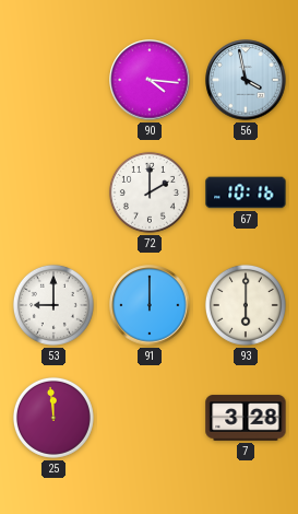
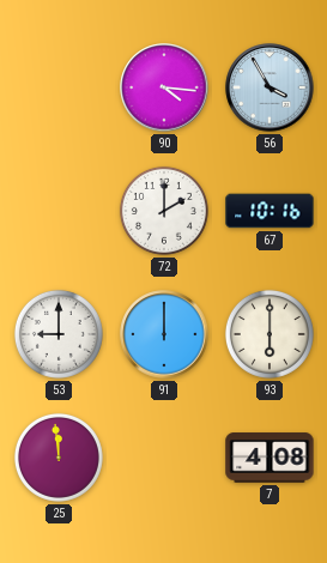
56: 3:58 -> 3:55 (270, 87)
7: 3:28 -> 4:08 (270, 458)
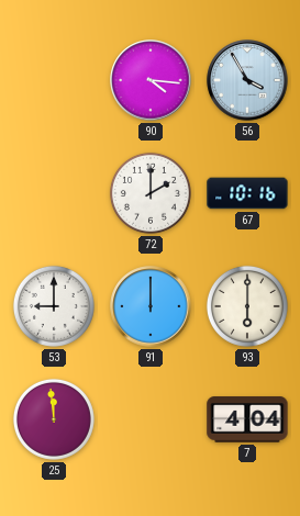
7: 4:08 -> 4:04 (247, 419)
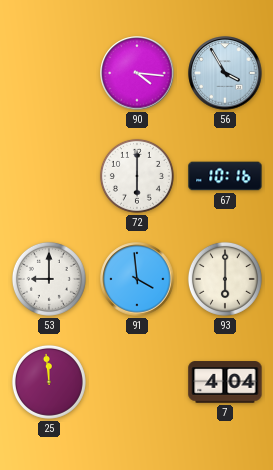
72: 2:00 -> 6:00 (137, 176)
91: 12:00 -> 3:59 (137, 279)
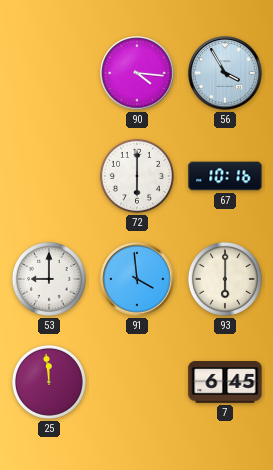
7: 4:04 -> 6:45 (225, 382)
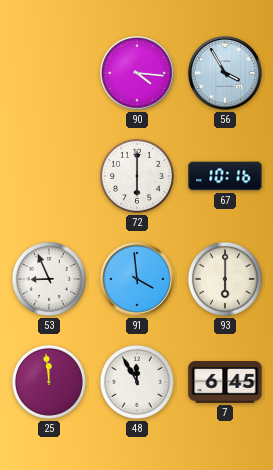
53: 9:00 -> 8:56 (49, 279)
48: none -> 11:55 (137, 382)
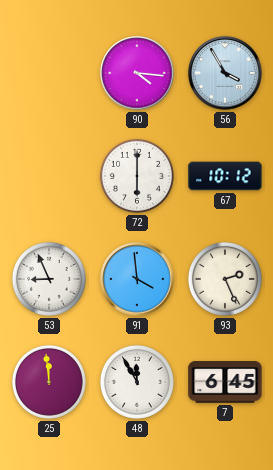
67: 10:16 -> 10:12 (225, 176)
93: 6:00 -> 2:26 (225, 279)
